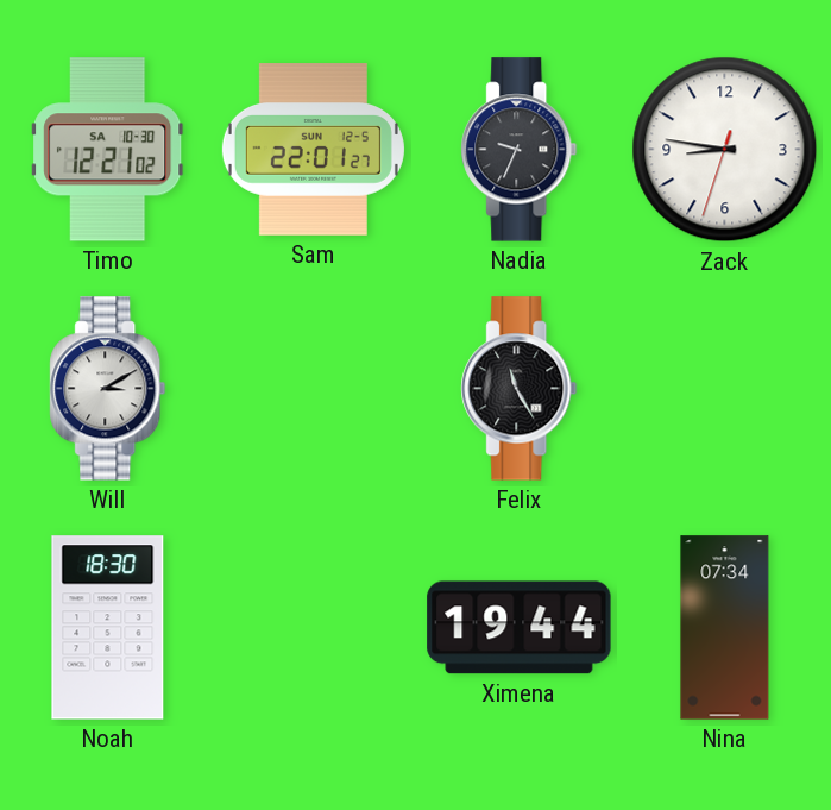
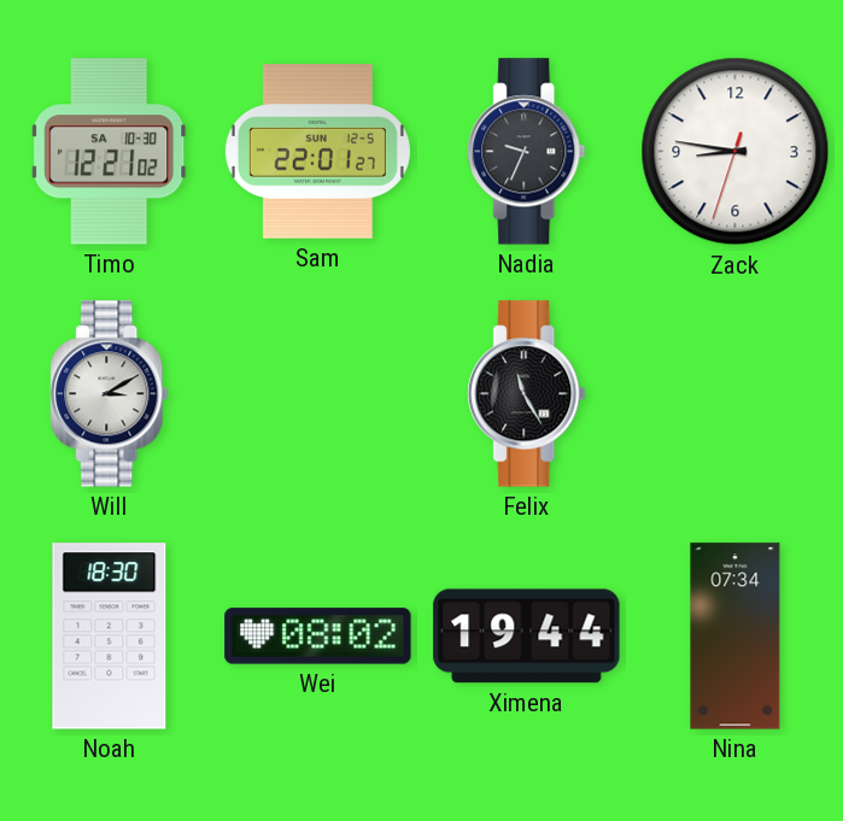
Wei: none -> 08:02 (318, 637)
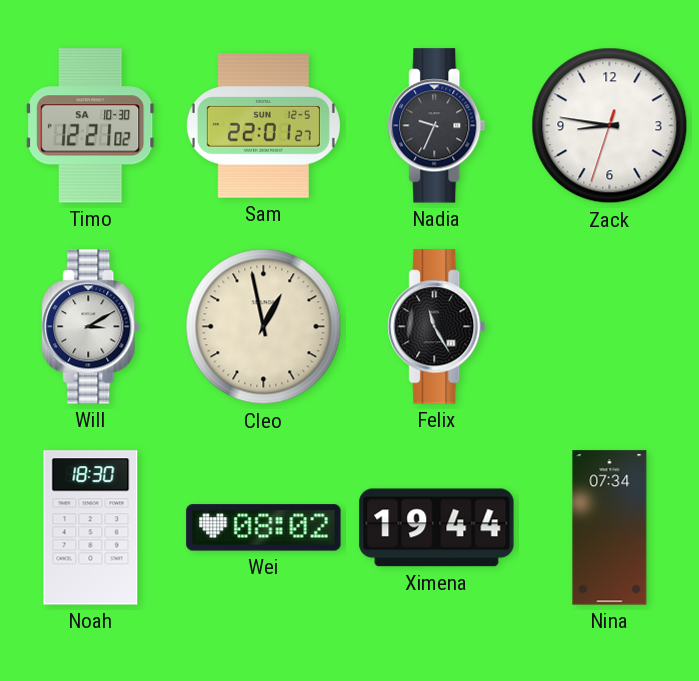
Cleo: none -> 12:58 (264, 327)
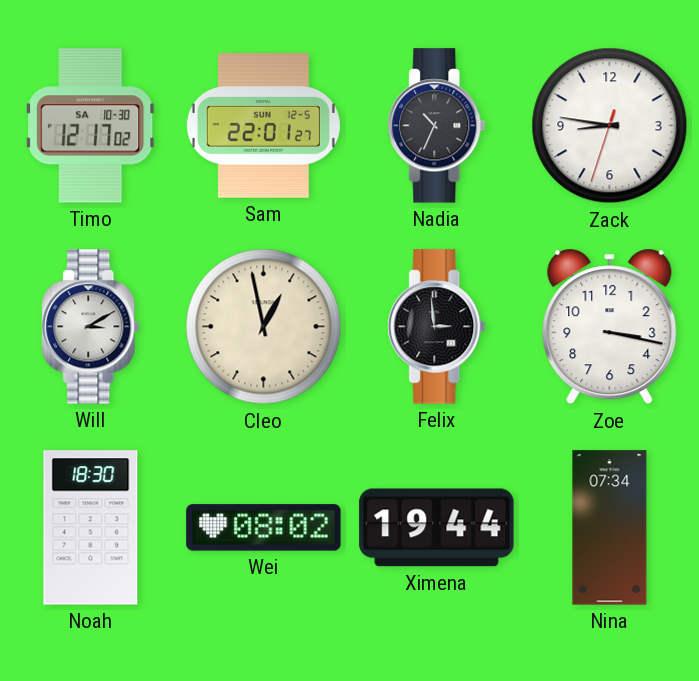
Timo: 12:21 -> 12:17 (91, 126)
Nadia: 9:34 -> 10:34 (437, 126)
Felix: 11:25 -> 2:59 (437, 327)
Zoe: none -> 3:17 (610, 327)
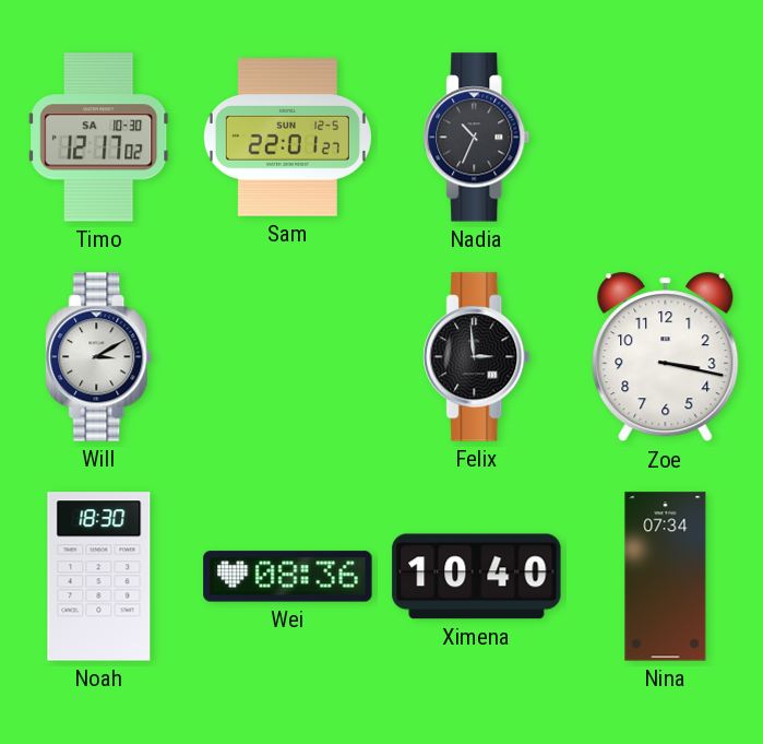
Zack: 8:46 -> none (610, 126)
Cleo: 12:58 -> none (264, 327)
Wei: 08:02 -> 08:36 (288, 577)
Ximena: 19:44 -> 10:40 (477, 577)
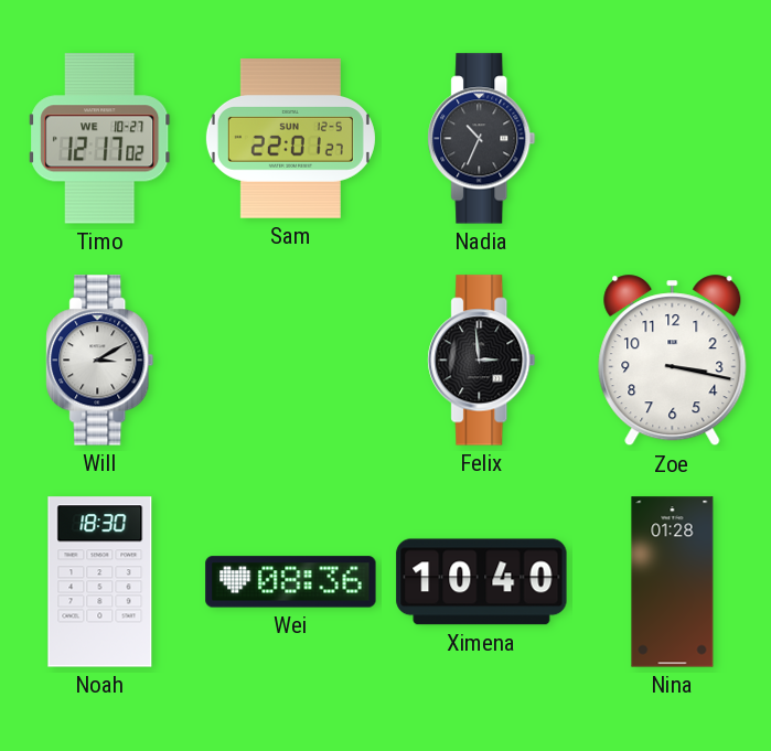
Timo date: SA 10-30 -> WE 10-27 (100, 139)
Nina: 07:34 -> 01:28 (673, 582)
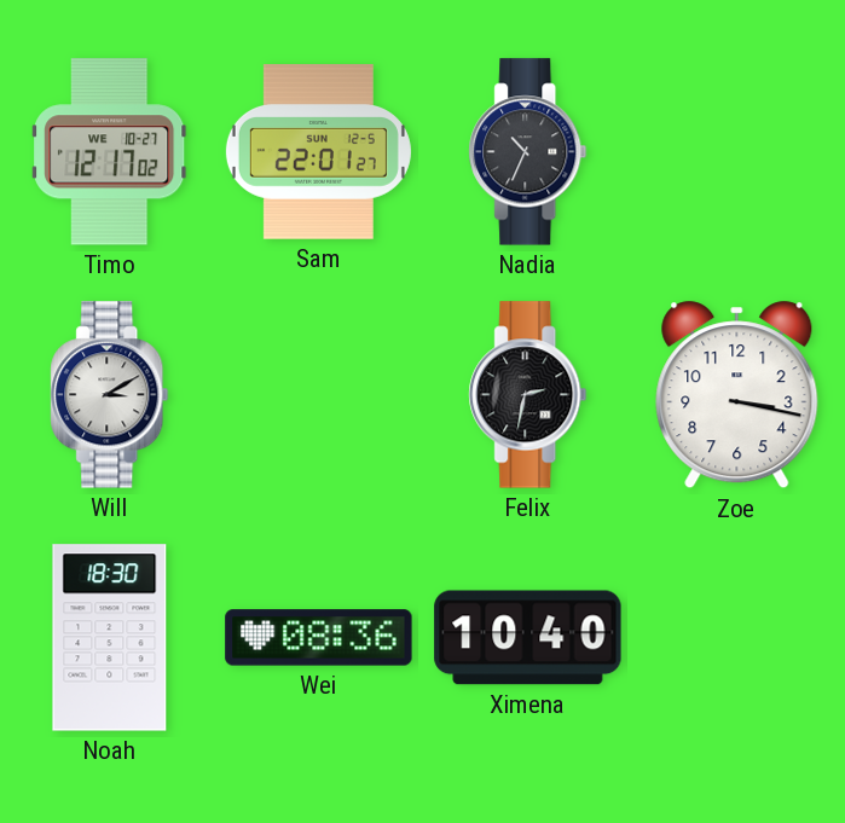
Felix: 2:59 -> 2:32 (528, 395)
Nina: 01:28 -> none (673, 582)
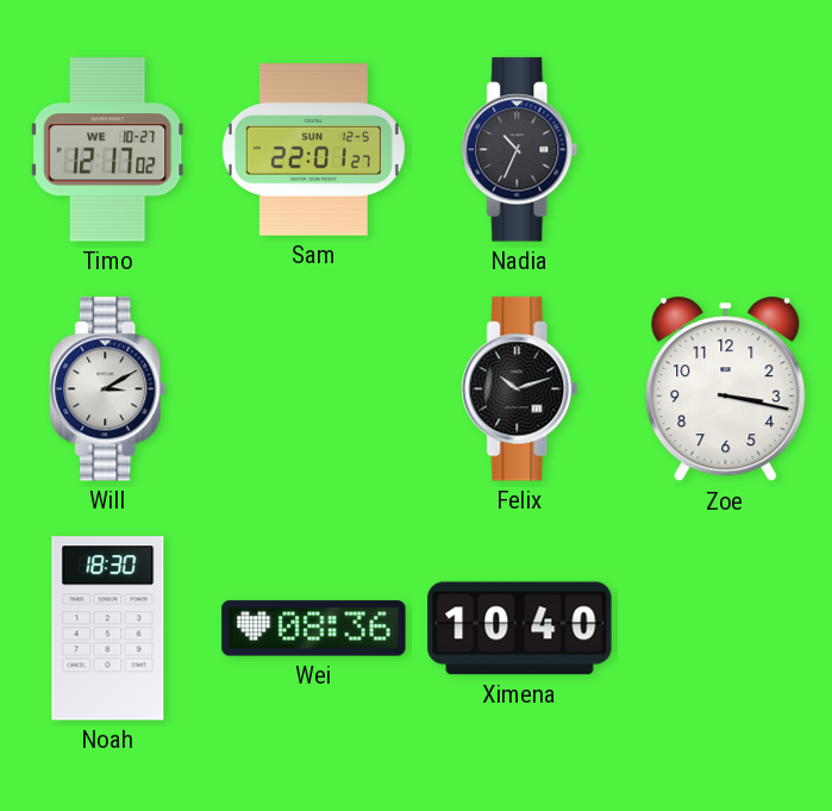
Felix: 2:32 -> 10:12 (520, 389)
